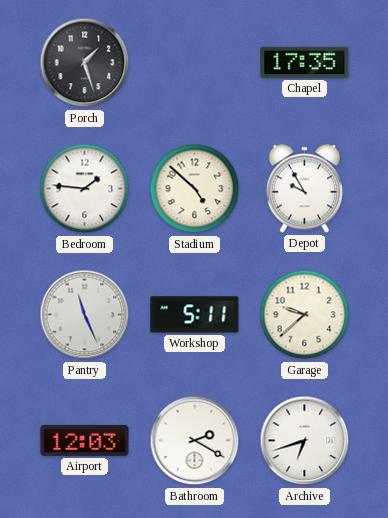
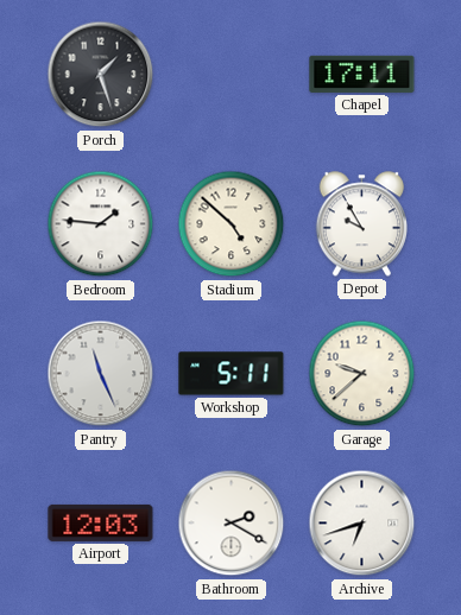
Chapel: 17:35 -> 17:11 (362, 74)
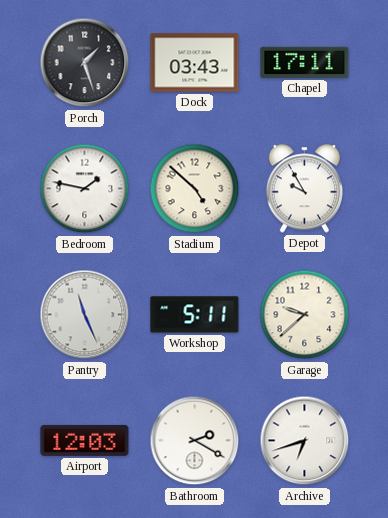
Dock: none -> 03:43 (195, 63)
Bedroom: 1:46 -> 1:47 (85, 189)
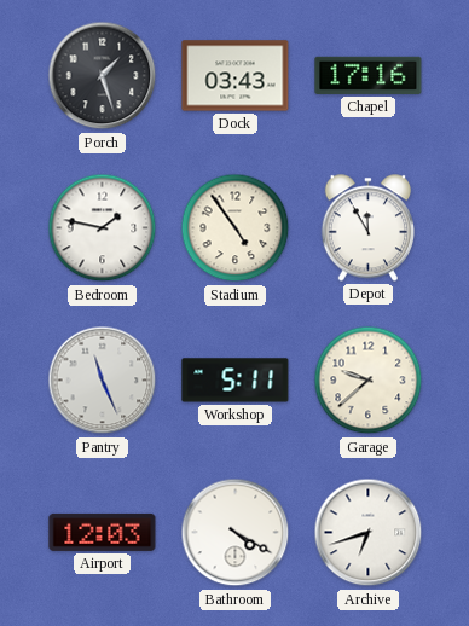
Chapel: 17:11 -> 17:16 (369, 75)
Stadium: 4:52 -> 4:54 (236, 228)
Depot: 9:55 -> 11:55 (367, 228)
Bathroom: 2:20 -> 4:20 (236, 533)
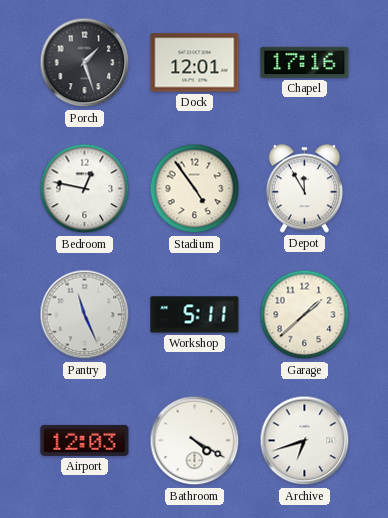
Dock: 03:43 -> 12:01 (195, 63)
Bedroom: 1:47 -> 12:47 (85, 189)
Garage: 9:38 -> 1:38 (305, 315)
